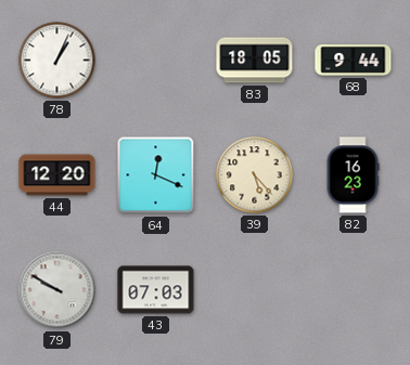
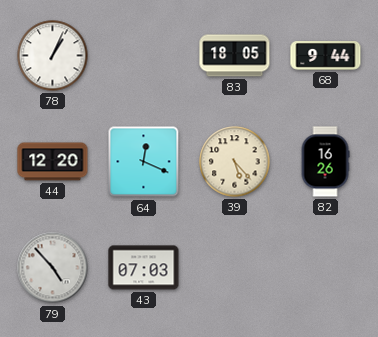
82: 16:23 -> 16:26 (325, 162)
79: 9:50 -> 4:53 (53, 268)
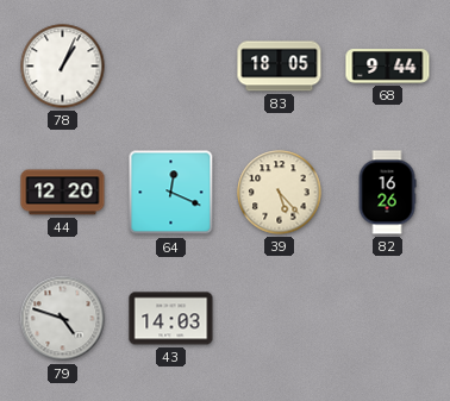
79: 4:53 -> 4:48 (63, 319)
43: 07:03 -> 14:03 (171, 319)
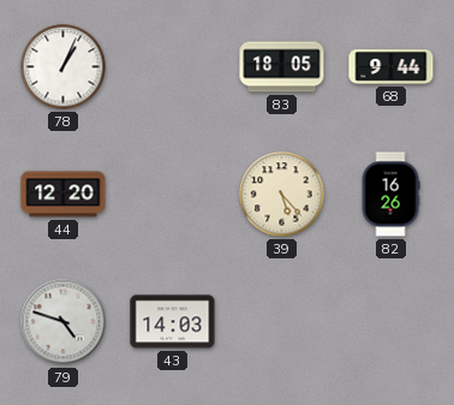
64: 12:19 -> none (171, 193)
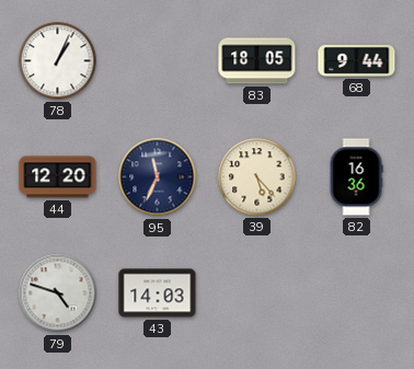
95: none -> 11:34 (158, 177)
82: 16:26 -> 16:36 (356, 177)
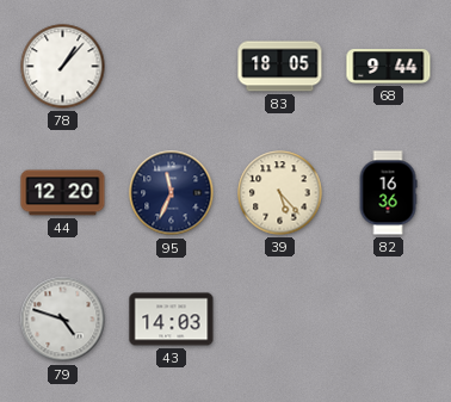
78: 1:04 -> 1:07 (63, 67)
